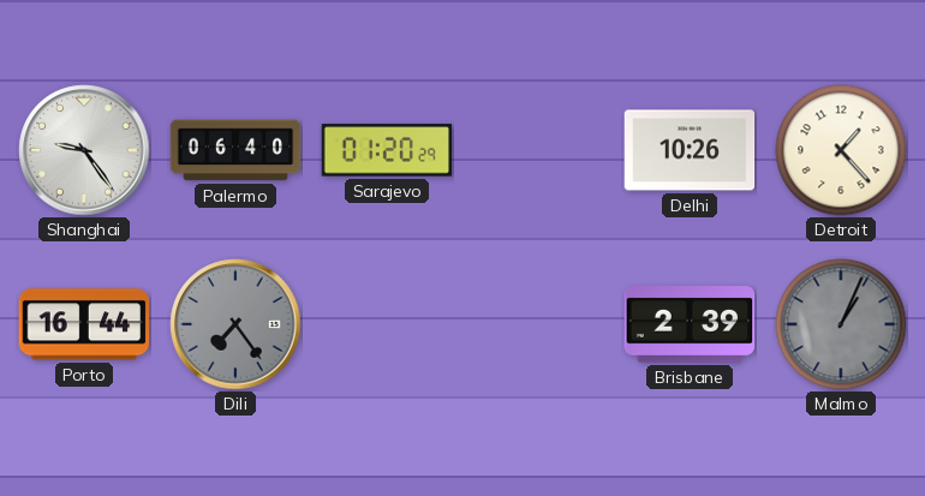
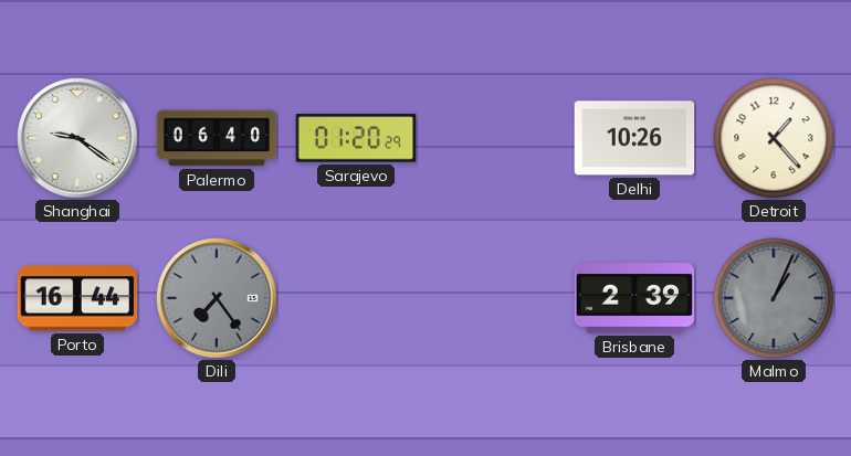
Shanghai: 9:24 -> 9:21 (77, 138)
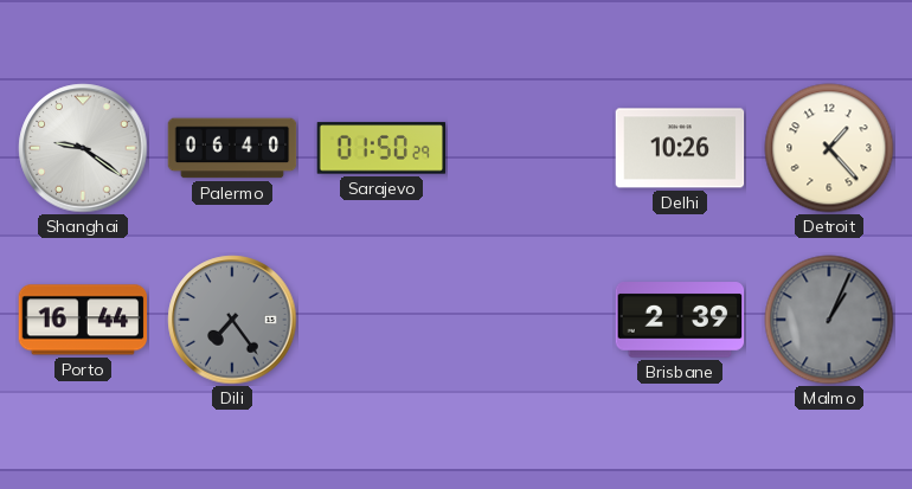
Sarajevo: 01:20 -> 01:50 (381, 148)
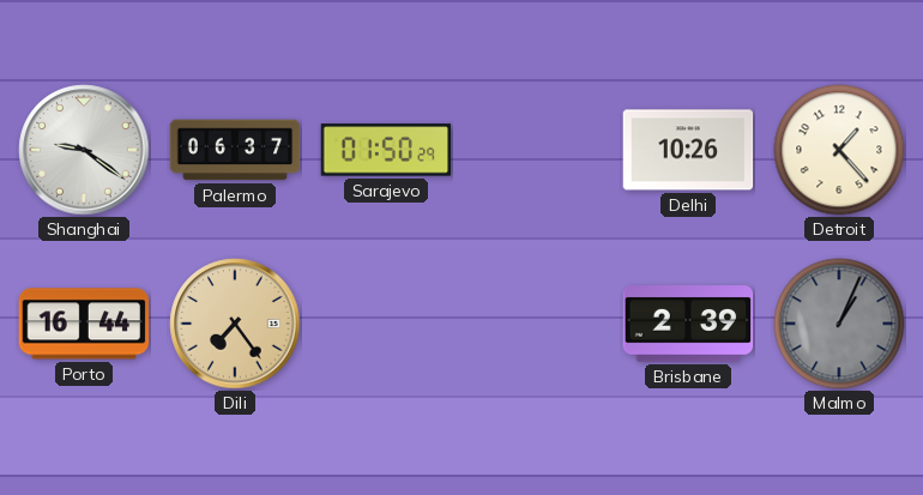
Palermo: 06:40 -> 06:37 (235, 150)
Dili dial: grey -> champagne (235, 324)
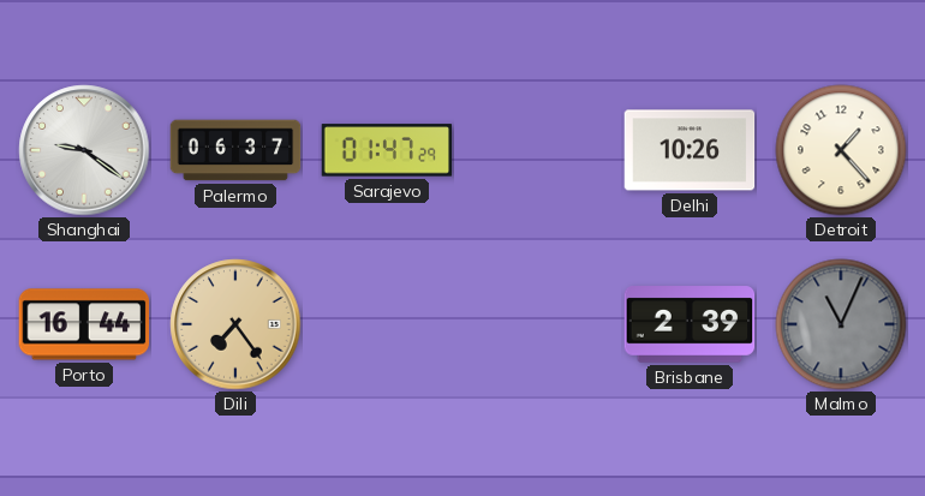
Sarajevo: 01:50 -> 01:47 (387, 150)
Malmo: 1:04 -> 11:04 (841, 324)
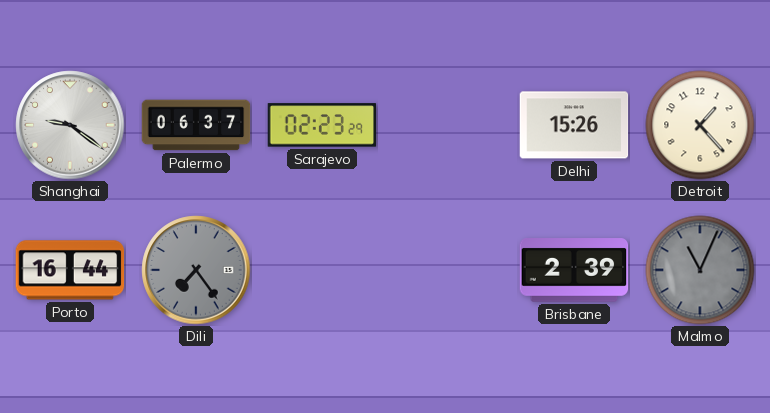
Sarajevo: 01:47 -> 02:23 (322, 125)
Delhi: 10:26 -> 15:26 (574, 125)
Dili dial: champagne -> grey (196, 270)
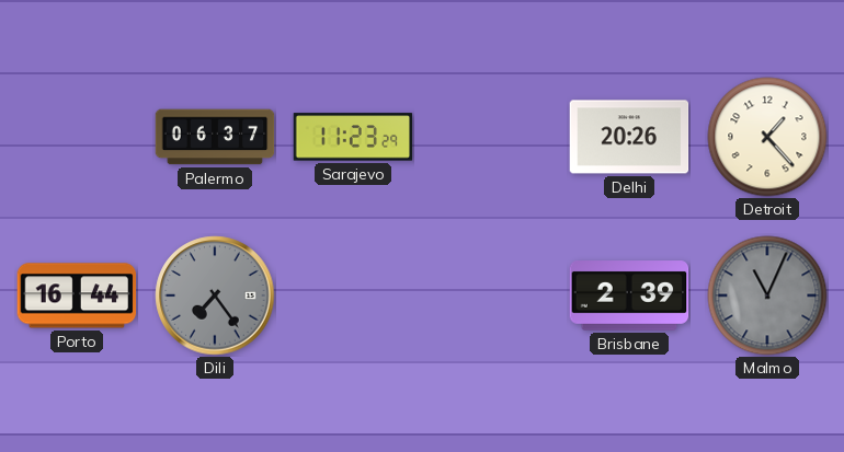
Shanghai: 9:21 -> none (70, 125)
Sarajevo: 02:23 -> 11:23 (353, 137)
Delhi: 15:26 -> 20:26 (629, 137)
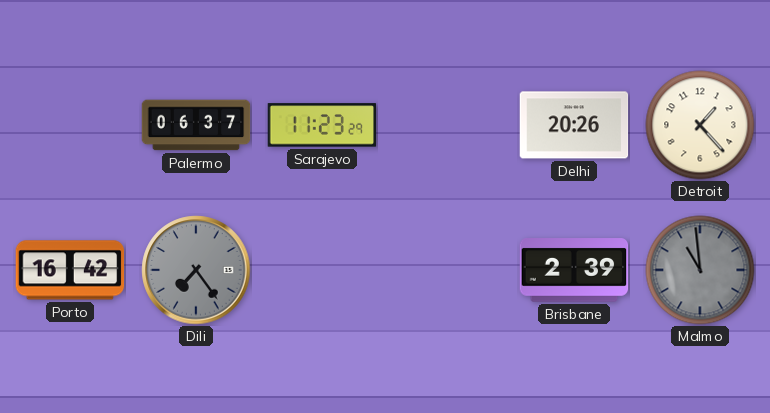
Porto: 16:44 -> 16:42 (70, 270)
Malmo: 11:04 -> 10:59 (700, 270)
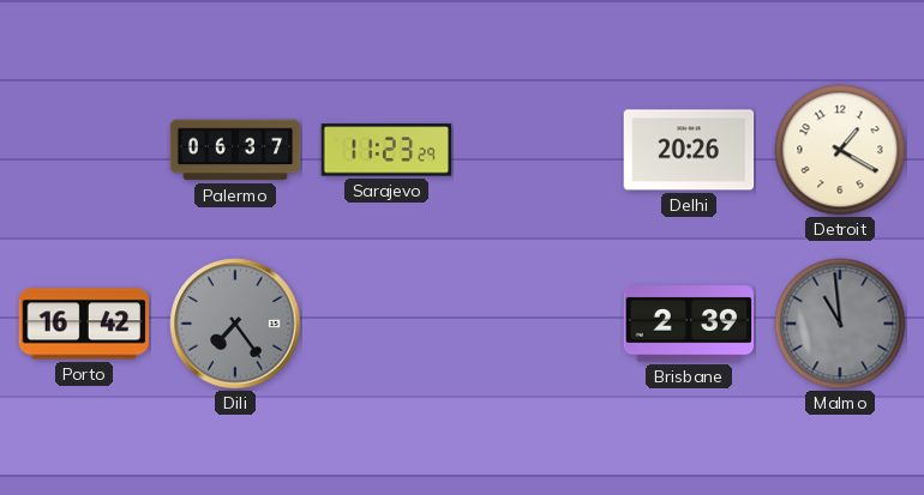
Detroit: 1:23 -> 1:20 (840, 150)
